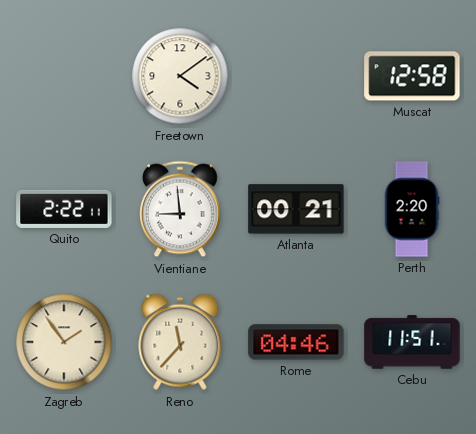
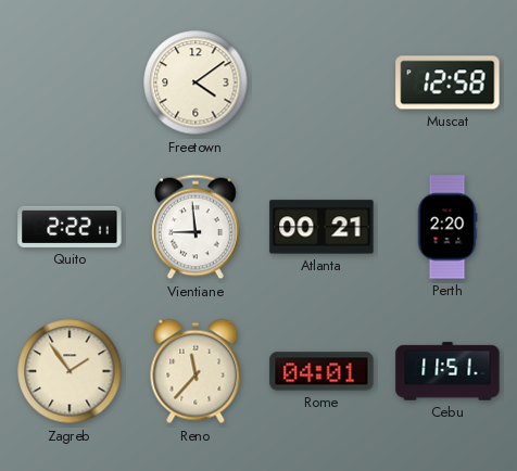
Rome: 04:46 -> 04:01 (321, 371)
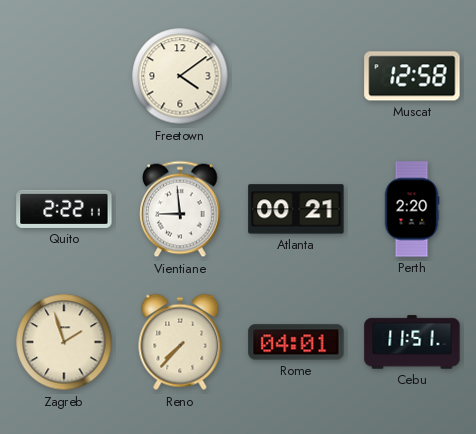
Zagreb: 1:54 -> 1:57 (64, 342)
Reno: 11:37 -> 7:37 (180, 342)
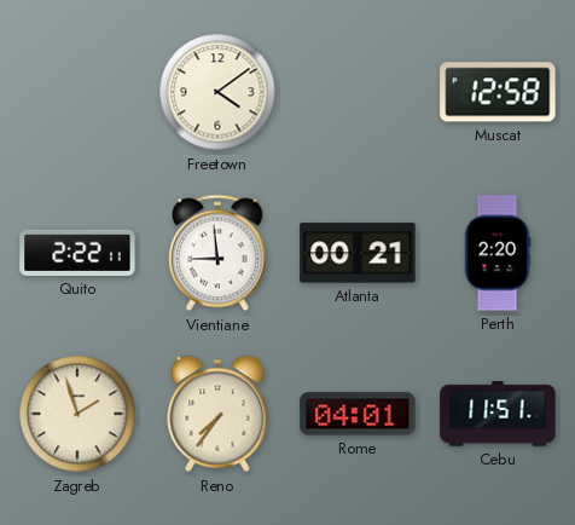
Reno: 7:37 -> 7:36 (217, 414)
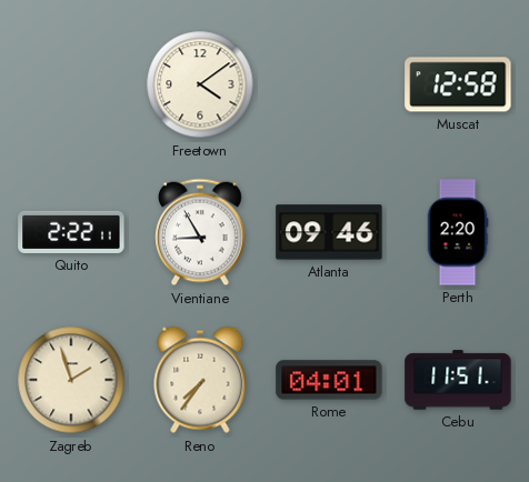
Vientiane: 8:59 -> 8:55 (201, 232)
Atlanta: 00:21 -> 09:46 (329, 232)
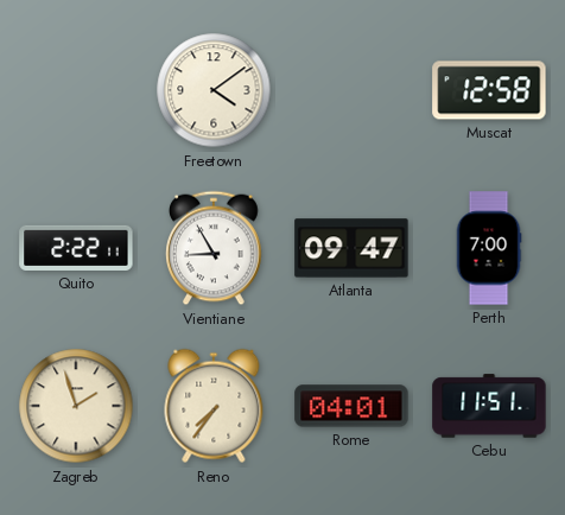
Atlanta: 09:46 -> 09:47 (351, 248)
Perth: 2:20 -> 7:00 (489, 248)
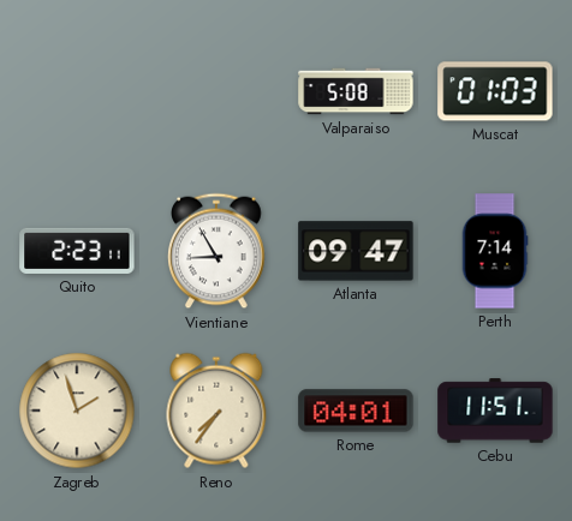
Freetown: 4:09 -> none (214, 90)
Valparaiso: none -> 5:08 (356, 91)
Muscat: 12:58 -> 01:03 (495, 91)
Quito: 2:22 -> 2:23 (77, 251)
Perth: 7:00 -> 7:14 (495, 251)
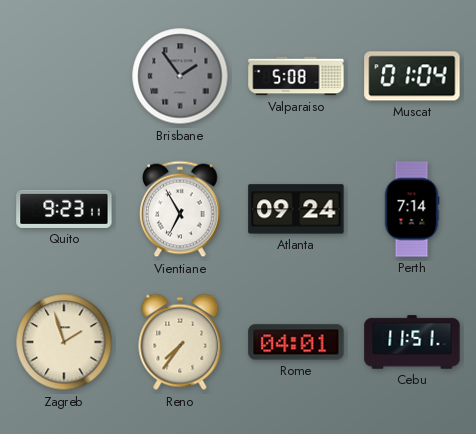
Brisbane: none -> 1:54 (180, 76)
Muscat: 01:03 -> 01:04 (412, 76)
Quito: 2:23 -> 9:23 (64, 209)
Vientiane: 8:55 -> 6:55 (181, 209)
Atlanta: 09:47 -> 09:24 (296, 209)
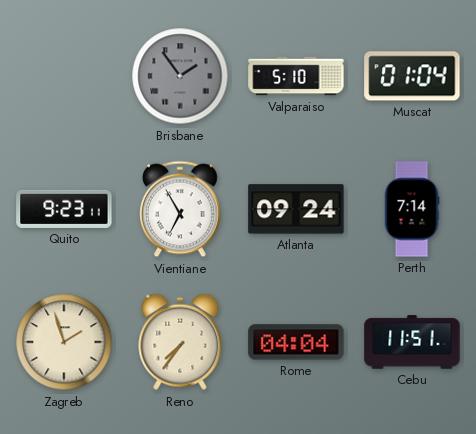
Valparaiso: 5:08 -> 5:10 (296, 76)
Rome: 04:01 -> 04:04 (296, 342)
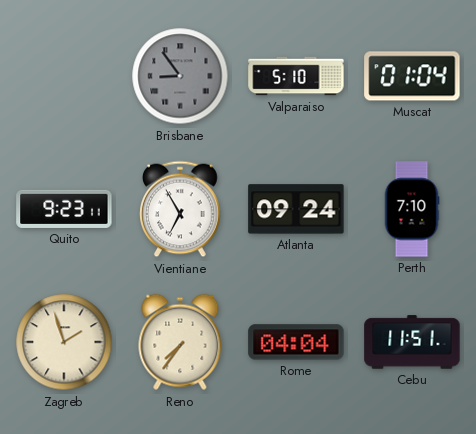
Brisbane: 1:54 -> 8:54 (180, 76)
Perth: 7:14 -> 7:10 (412, 209)
